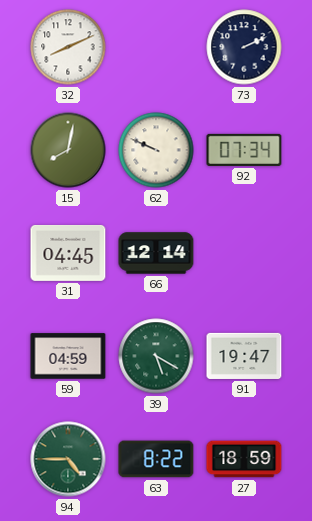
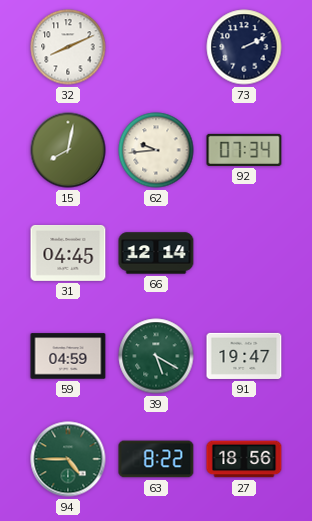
62: 9:49 -> 9:44 (156, 150)
27: 18:59 -> 18:56 (244, 459)
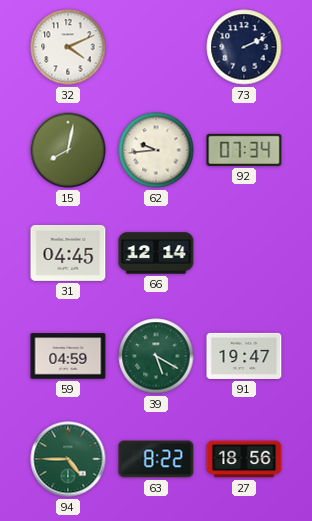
32: 8:11 -> 4:11 (68, 47)
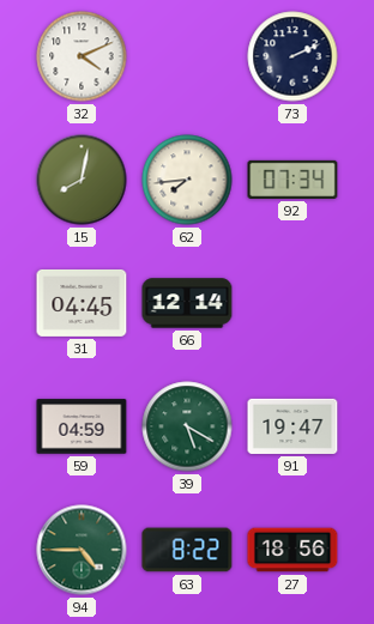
62: 9:44 -> 7:44 (187, 180)
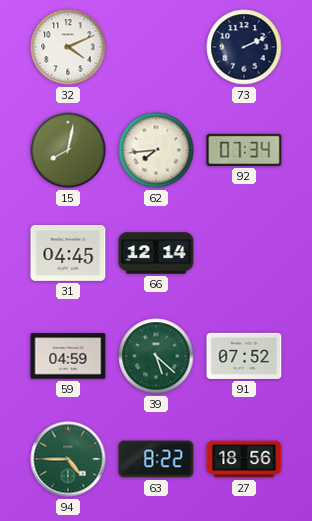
39: 5:20 -> 5:22 (156, 356)
91: 19:47 -> 07:52 (244, 356)
